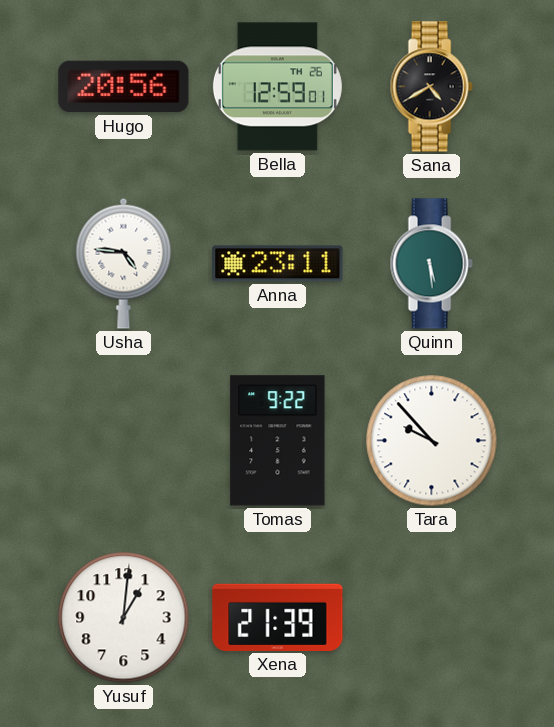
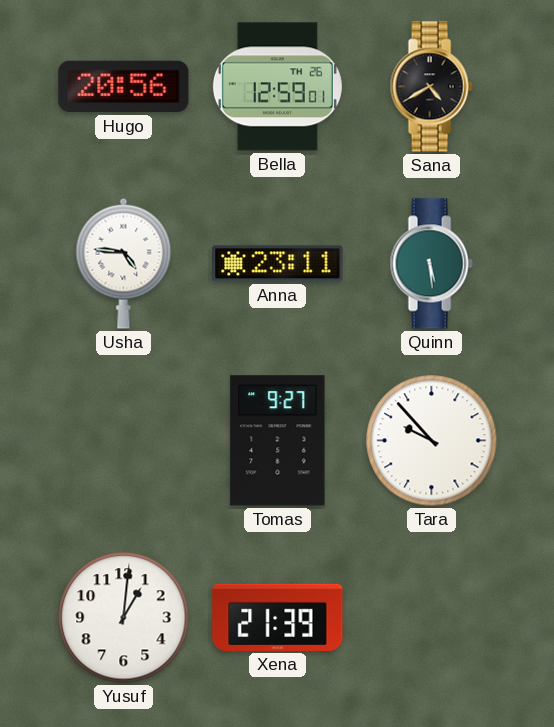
Tomas: 9:22 -> 9:27 (278, 441)
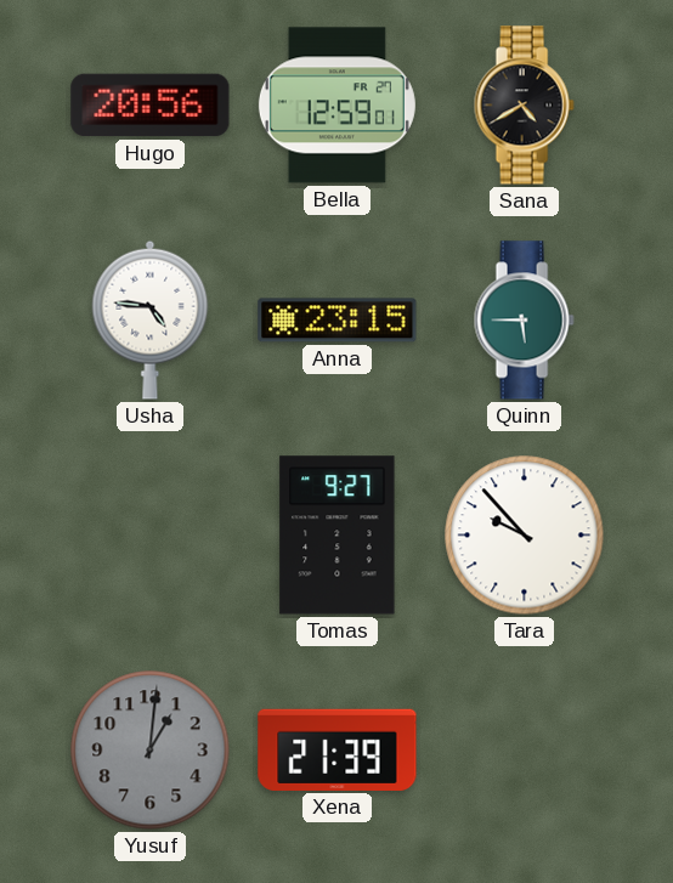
Bella date: TH 26 -> FR 27 (336, 106)
Anna: 23:11 -> 23:15 (338, 321)
Quinn: 5:29 -> 5:45 (524, 321)
Yusuf dial: white -> grey (151, 751)
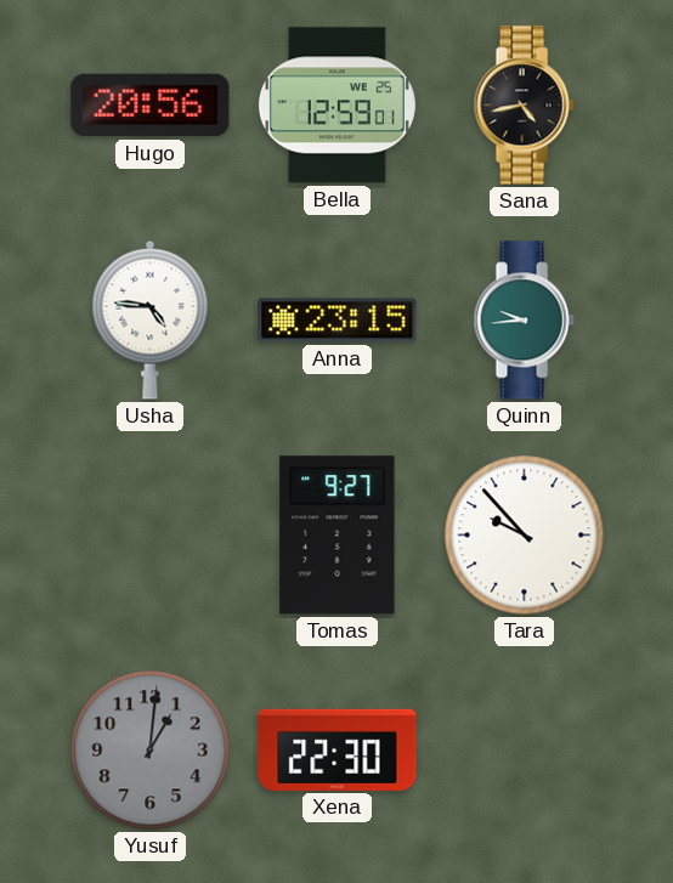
Bella date: FR 27 -> WE 25 (336, 106)
Sana: 4:40 -> 4:43 (524, 106)
Quinn: 5:45 -> 9:44 (524, 321)
Xena: 21:39 -> 22:30 (338, 749)
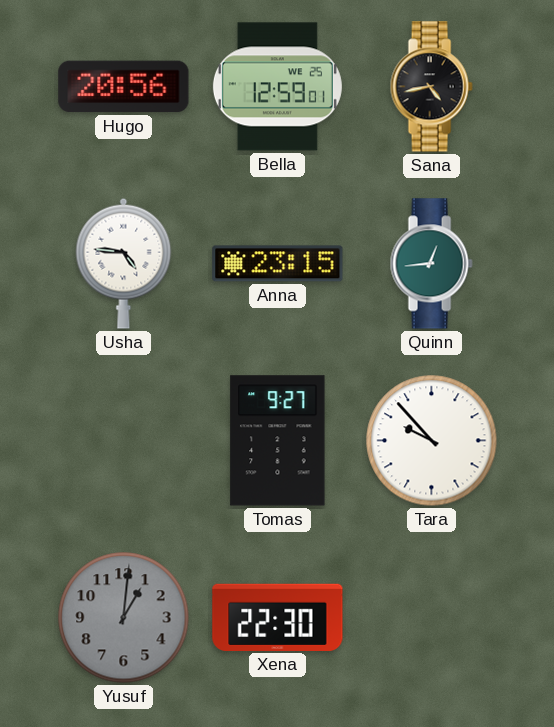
Quinn: 9:44 -> 12:44 (431, 264)
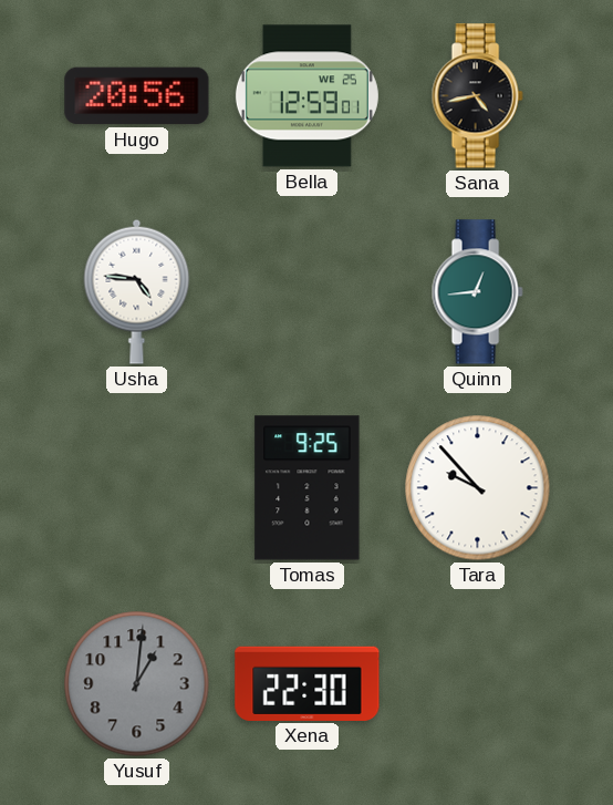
Anna: 23:15 -> none (278, 264)
Tomas: 9:27 -> 9:25 (308, 488)
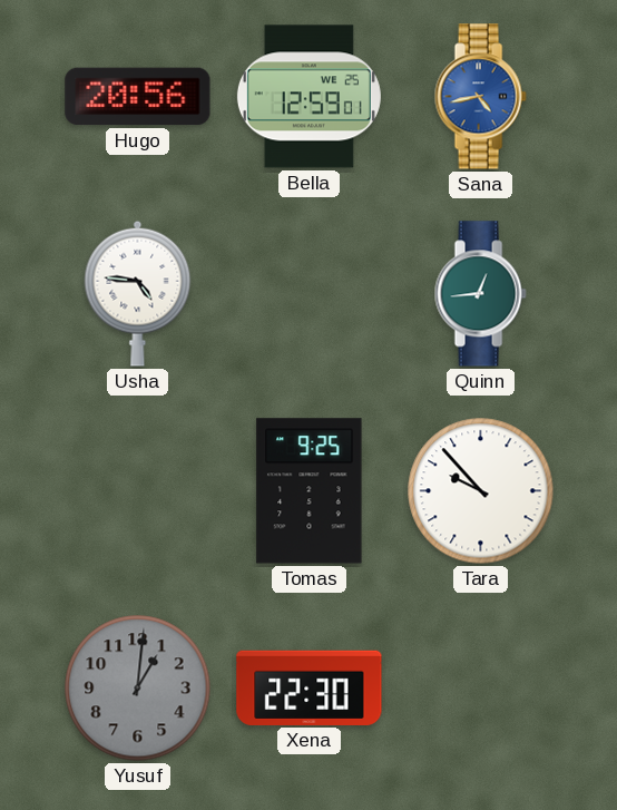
Sana dial: black -> blue (480, 97)
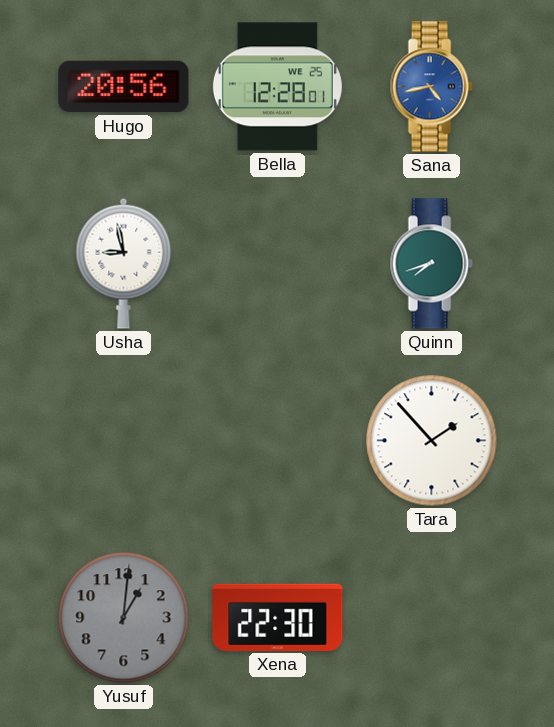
Bella: 12:59 -> 12:28 (277, 87)
Usha: 4:46 -> 8:58 (124, 263)
Quinn: 12:44 -> 7:42 (431, 264)
Tomas: 9:25 -> none (310, 491)
Tara: 9:53 -> 1:53 (432, 441)
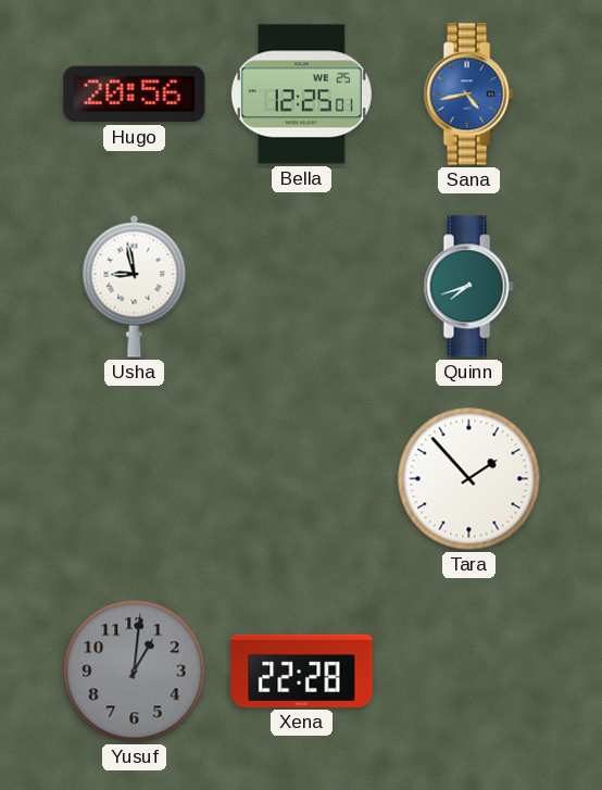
Bella: 12:28 -> 12:25 (301, 95)
Xena: 22:30 -> 22:28 (302, 670)
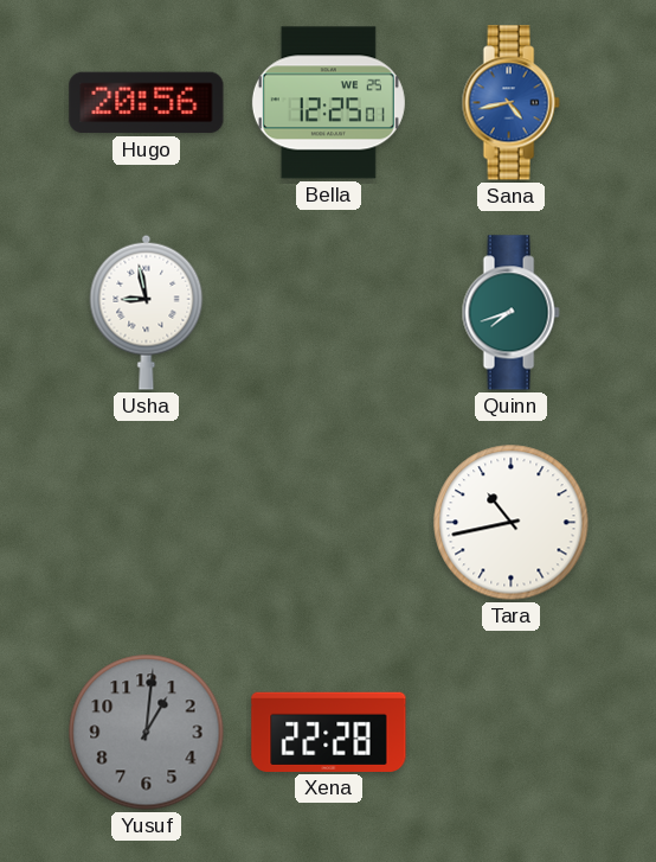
Tara: 1:53 -> 10:43 (512, 523)
